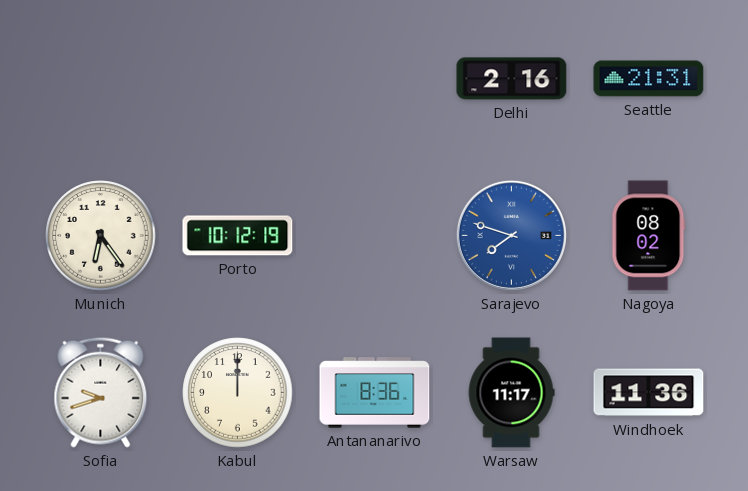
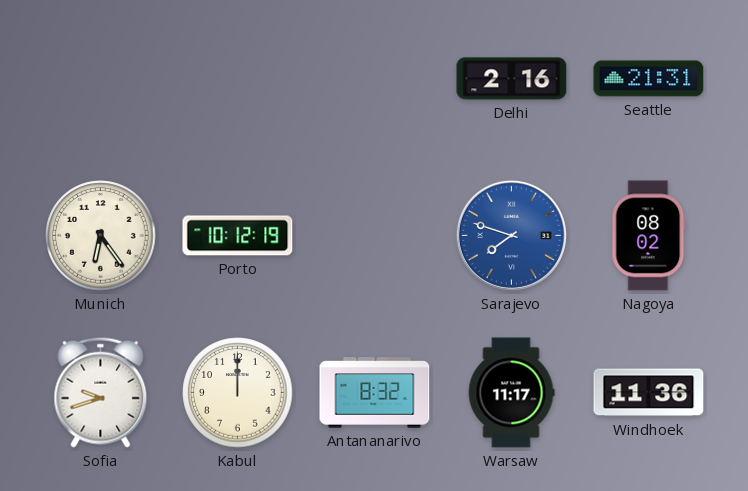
Antananarivo: 8:36 -> 8:32 (375, 393)
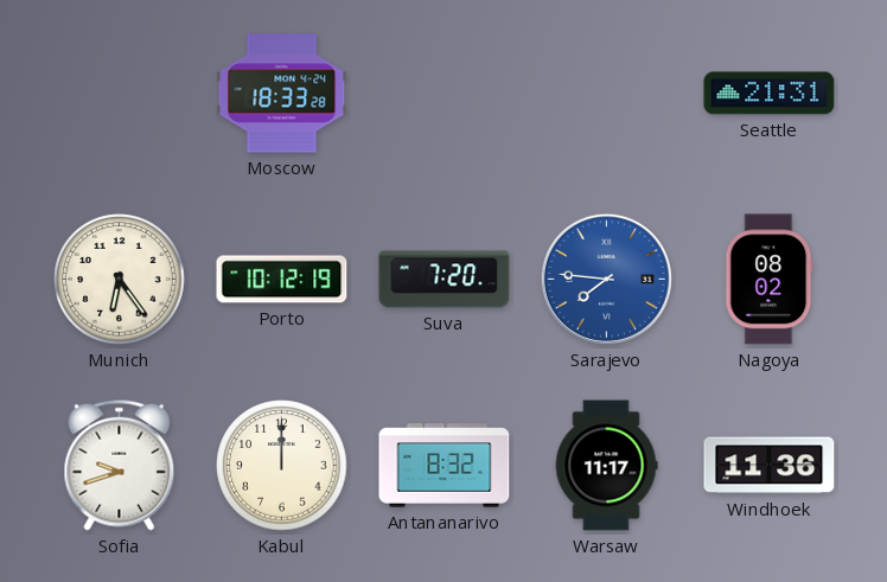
Moscow: none -> 18:33 (282, 94)
Delhi: 2:16 -> none (512, 79)
Suva: none -> 7:20 (445, 280)
Sarajevo: 7:48 -> 7:46 (606, 279)
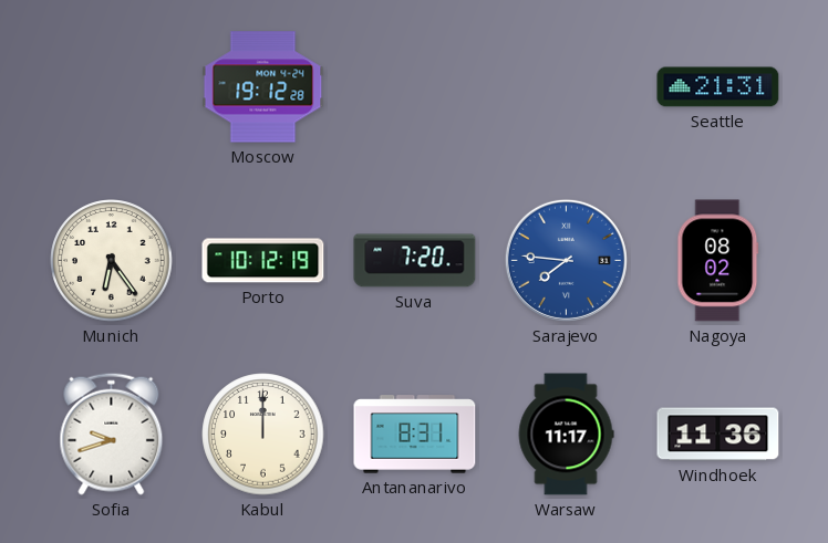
Moscow: 18:33 -> 19:12 (263, 87)
Antananarivo: 8:32 -> 8:31 (415, 435)
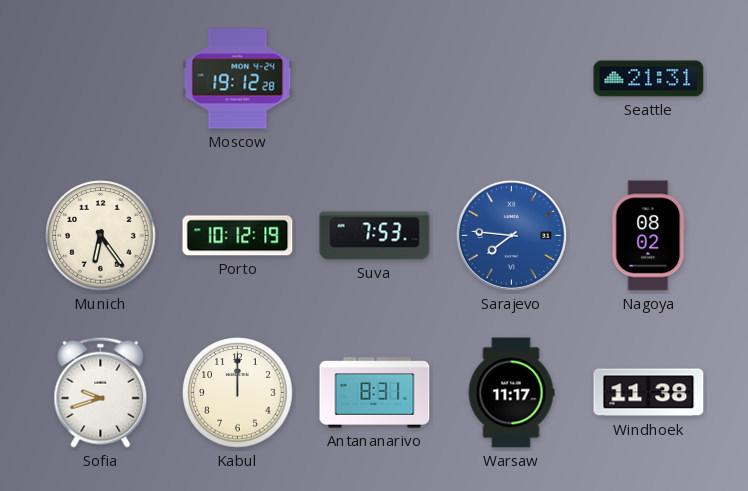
Suva: 7:20 -> 7:53 (375, 236)
Windhoek: 11:36 -> 11:38 (649, 393)
